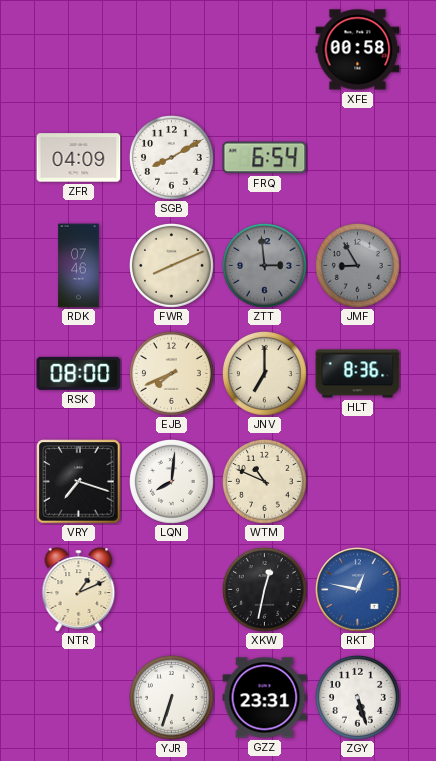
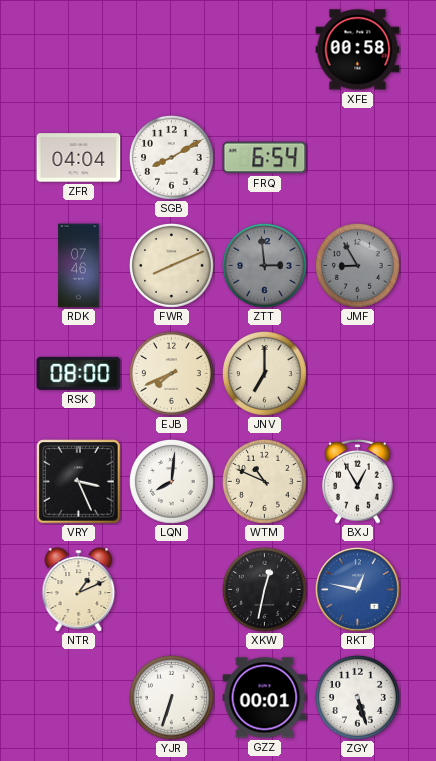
ZFR: 04:09 -> 04:04 (79, 158)
HLT: 8:36 -> none (358, 374)
VRY: 7:18 -> 3:26 (79, 482)
BXJ: none -> 12:55 (358, 482)
GZZ: 23:31 -> 00:01 (265, 698)
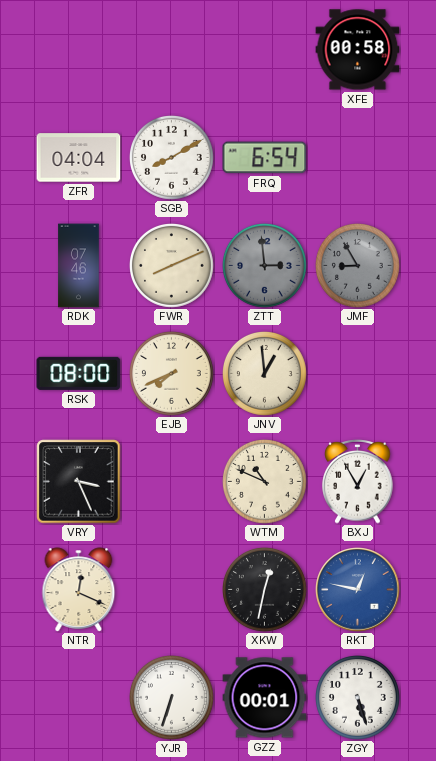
JNV: 7:00 -> 12:59 (265, 374)
LQN: 8:01 -> none (172, 482)
NTR: 1:11 -> 12:19 (79, 590)
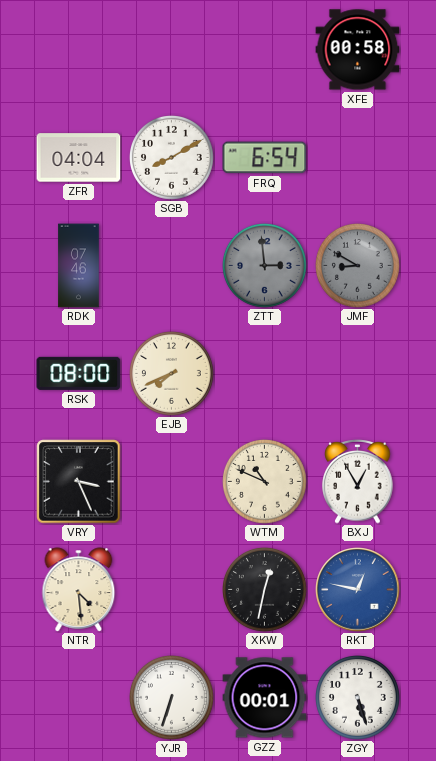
FWR: 8:11 -> none (172, 266)
JMF: 8:55 -> 8:50 (358, 266)
JNV: 12:59 -> none (265, 374)
NTR: 12:19 -> 4:29 (79, 590)
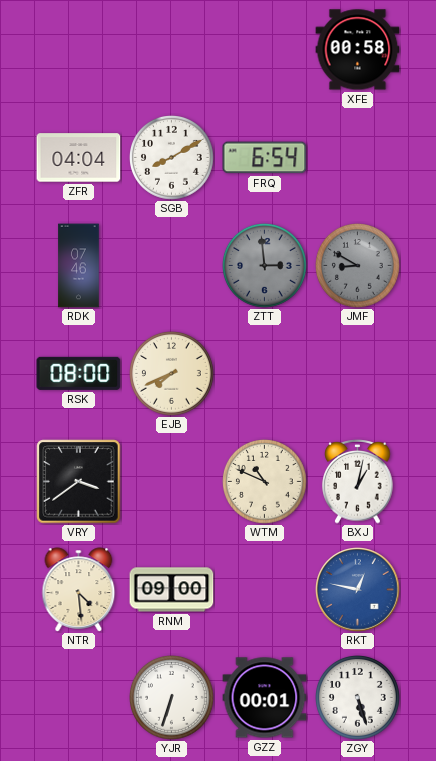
VRY: 3:26 -> 3:39 (79, 482)
BXJ: 12:55 -> 1:02 (358, 482)
RNM: none -> 09:00 (172, 590)
XKW: 12:32 -> none (265, 590)
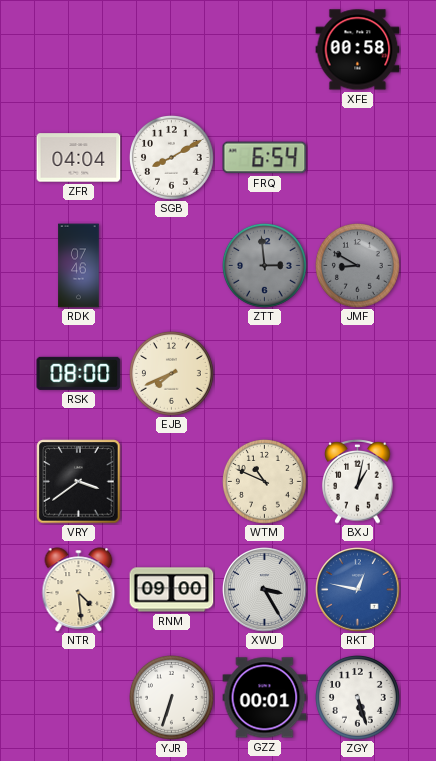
XWU: none -> 3:25 (265, 590)
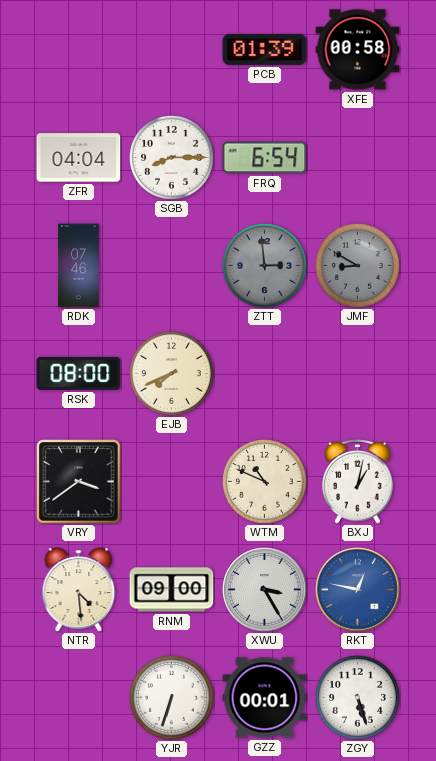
PCB: none -> 01:39 (265, 49)
SGB: 8:10 -> 8:15 (172, 158)
